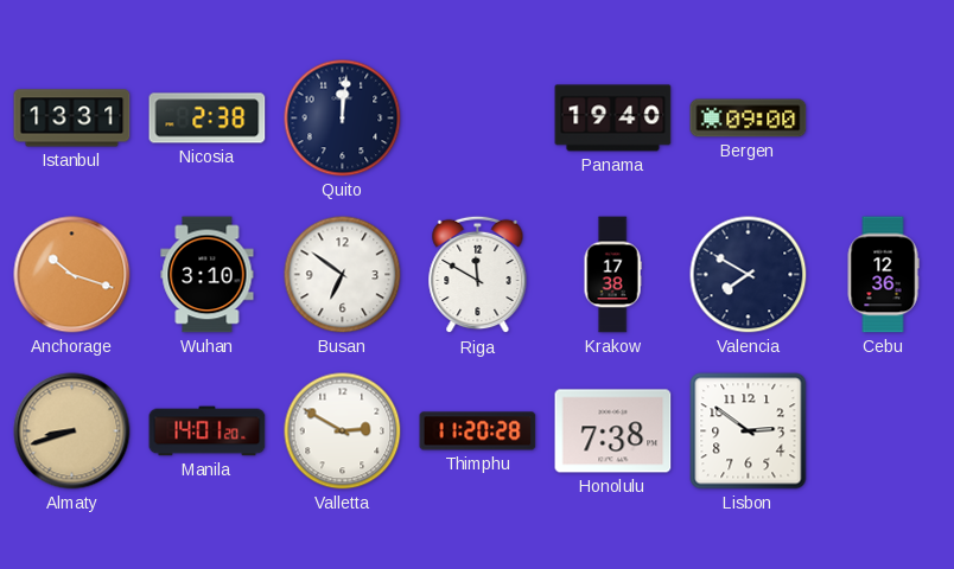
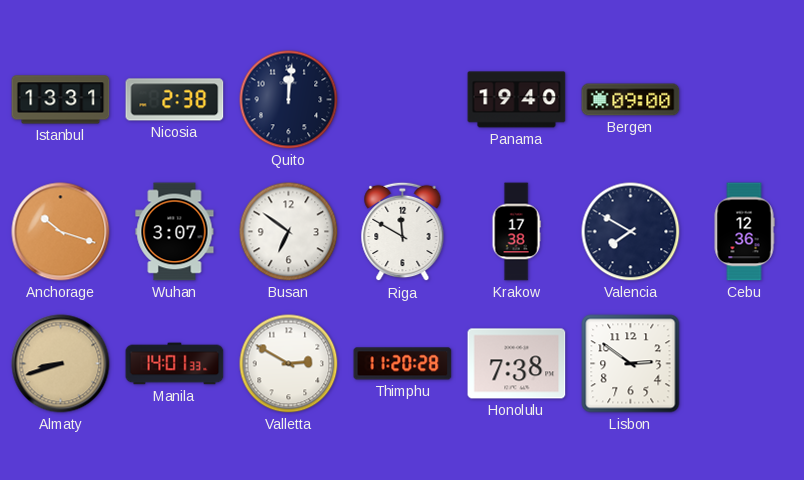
Wuhan: 3:10 -> 3:07 (175, 232)
Manila: 14:01:20 -> 14:01:33 (175, 364)
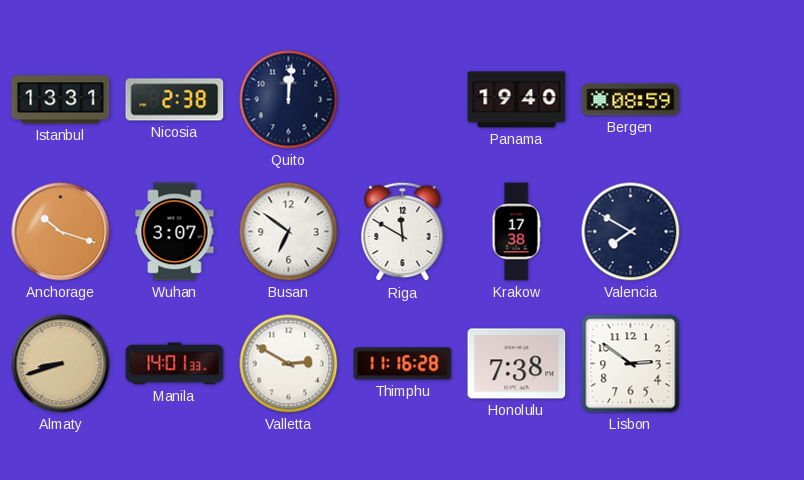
Bergen: 09:00 -> 08:59 (631, 100)
Cebu: 12:36 -> none (744, 232)
Thimphu: 11:20 -> 11:16 (403, 364)
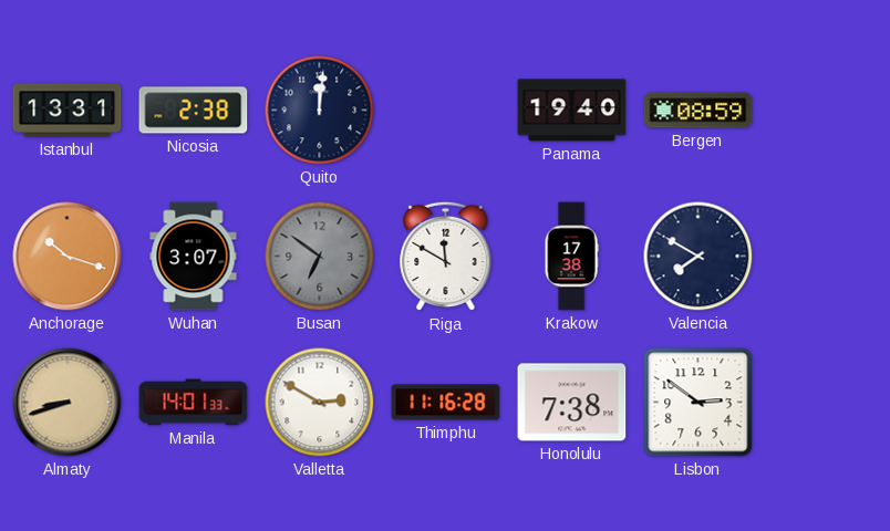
Busan dial: white -> grey (320, 257)
